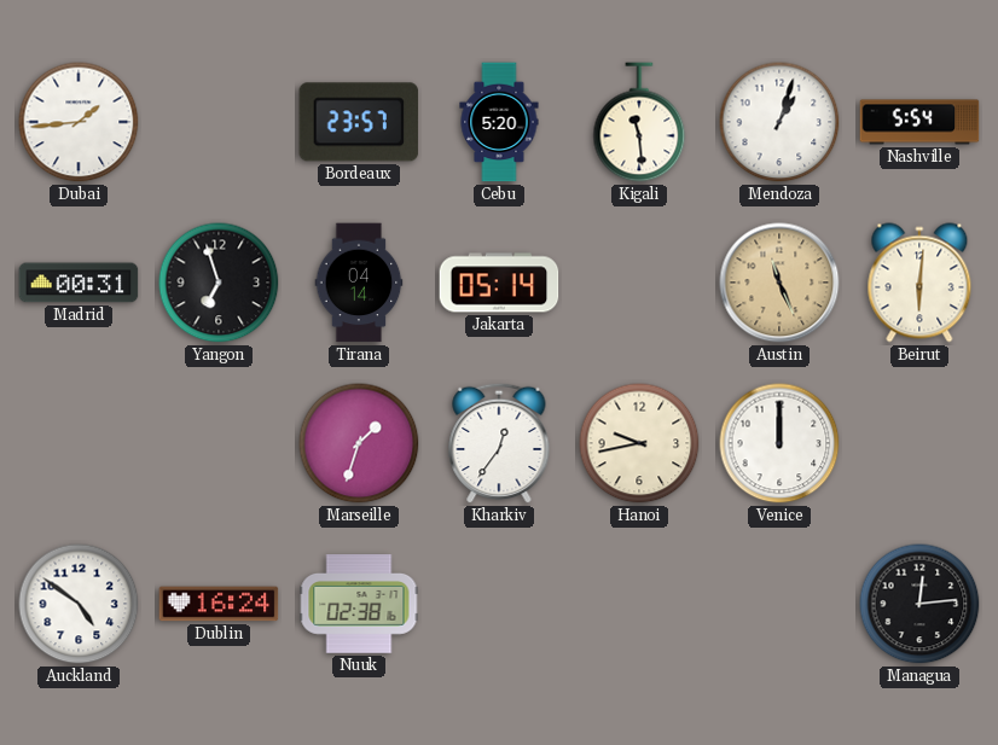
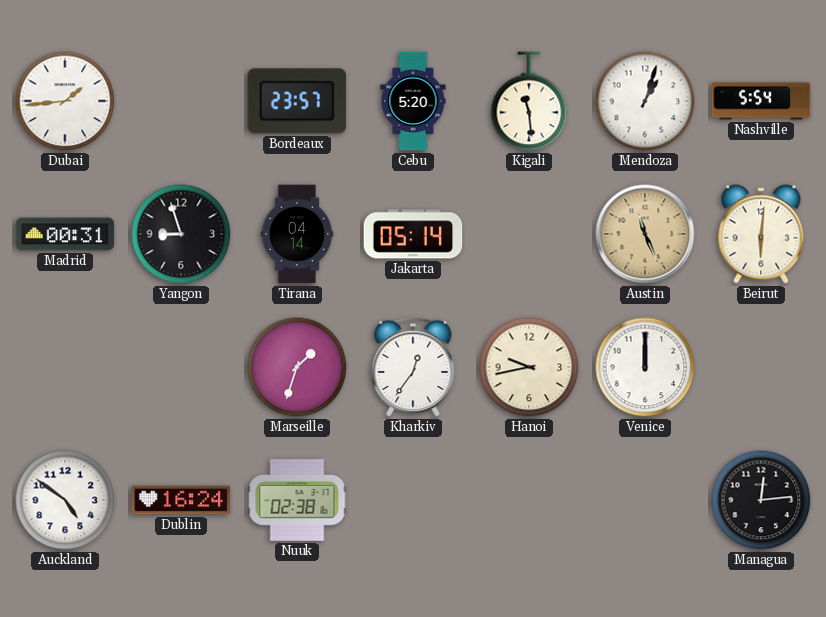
Yangon: 6:57 -> 8:57 (181, 234)
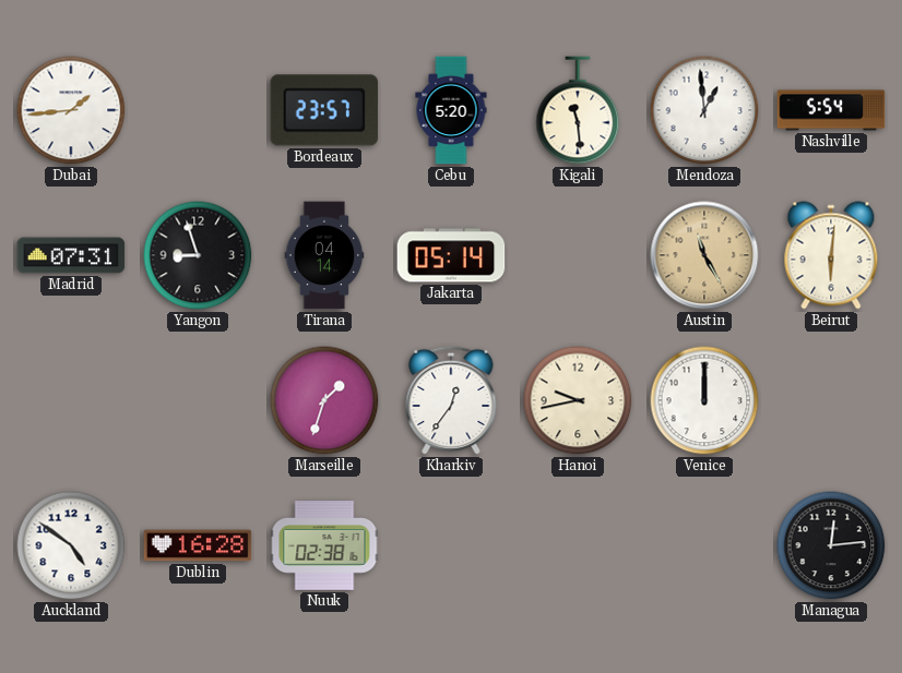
Mendoza: 1:03 -> 12:59 (704, 110)
Madrid: 00:31 -> 07:31 (71, 255)
Austin: 11:26 -> 11:25 (704, 255)
Dublin: 16:24 -> 16:28 (198, 545)
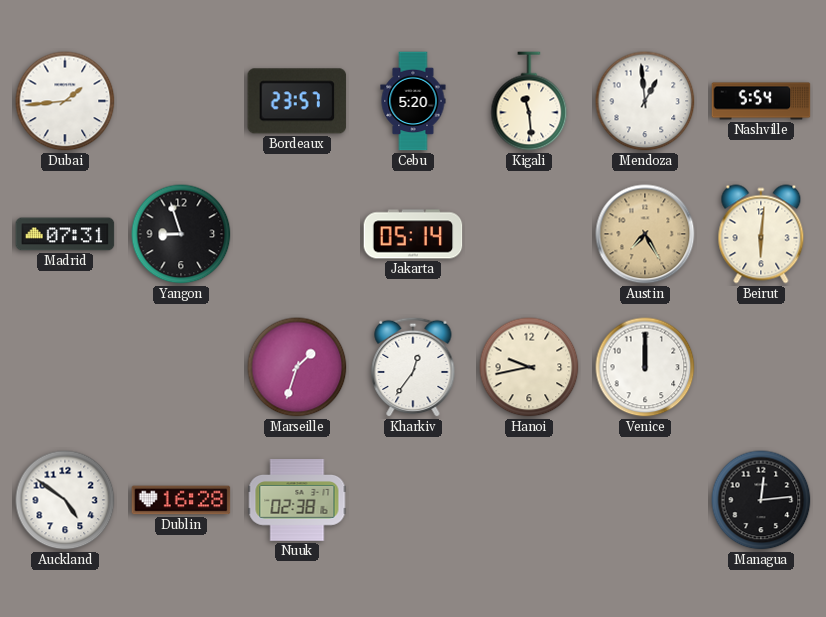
Tirana: 04:14 -> none (324, 255)
Austin: 11:25 -> 7:25 (645, 234)
